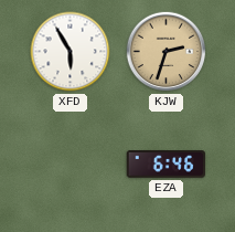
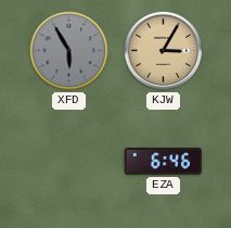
XFD dial: white -> grey (69, 51)
KJW: 2:33 -> 3:05 (164, 51)
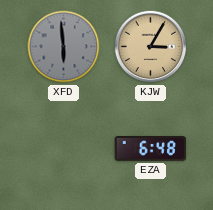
XFD: 5:55 -> 5:59 (64, 47)
EZA: 6:46 -> 6:48 (150, 149)
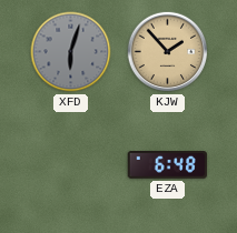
XFD: 5:59 -> 6:03 (71, 52)
KJW: 3:05 -> 1:53 (168, 52)
